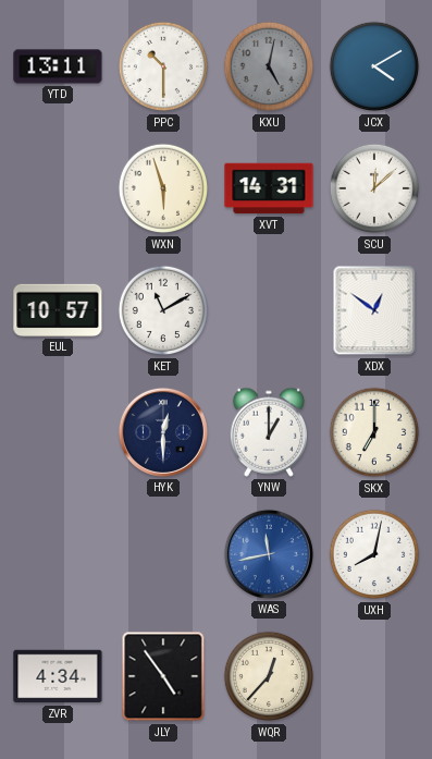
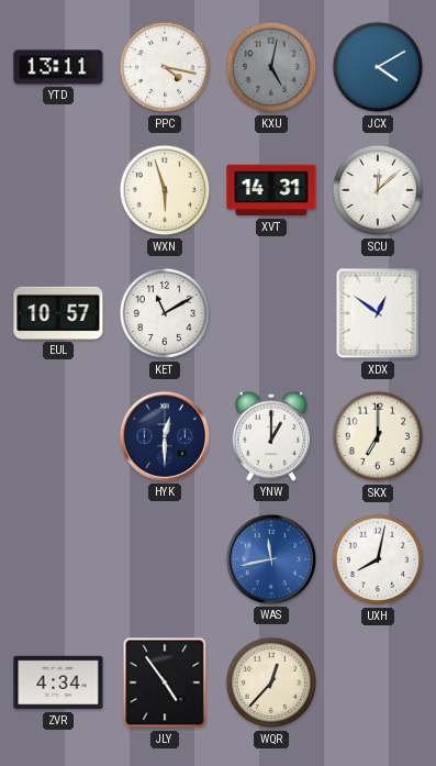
PPC: 10:30 -> 4:17 (165, 67)
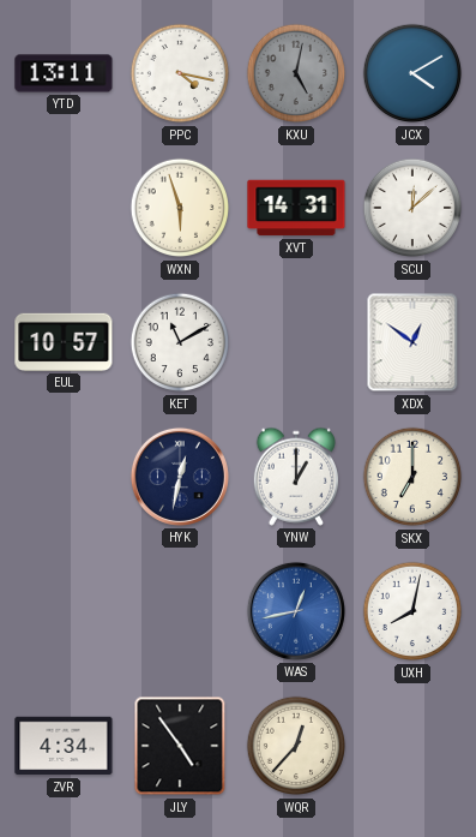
HYK: 12:30 -> 12:32 (180, 477)
WAS: 11:43 -> 12:43 (296, 611)
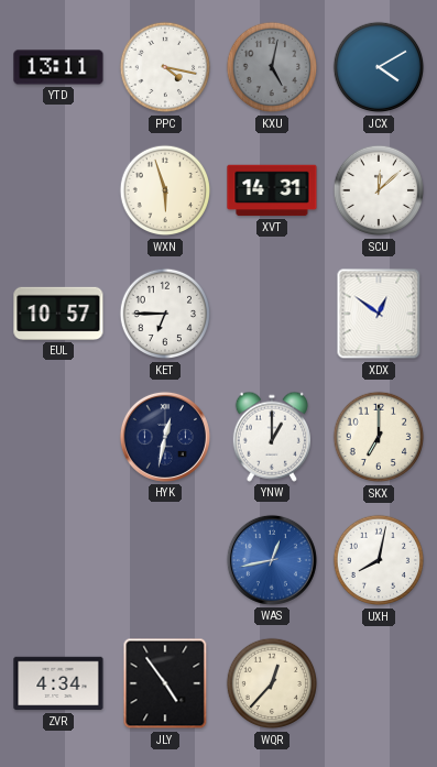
KET: 11:10 -> 6:45 (165, 314)
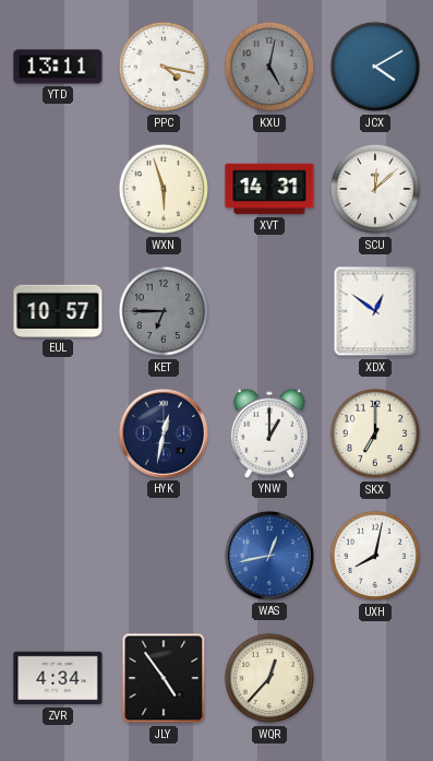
KET dial: white -> grey (164, 311)
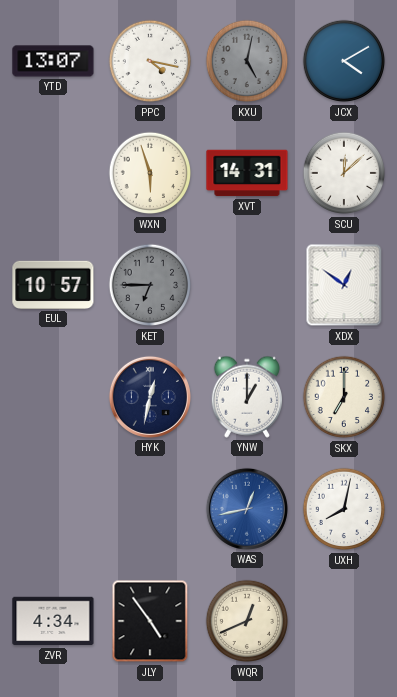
YTD: 13:11 -> 13:07 (53, 61)
WQR: 12:37 -> 12:41 (247, 621)
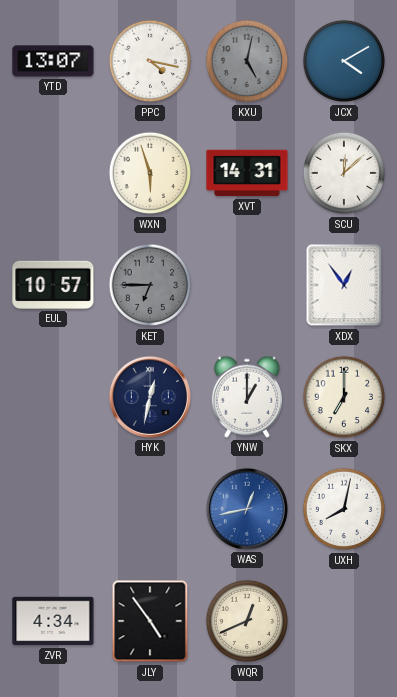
XDX: 12:51 -> 12:54 (344, 285)
